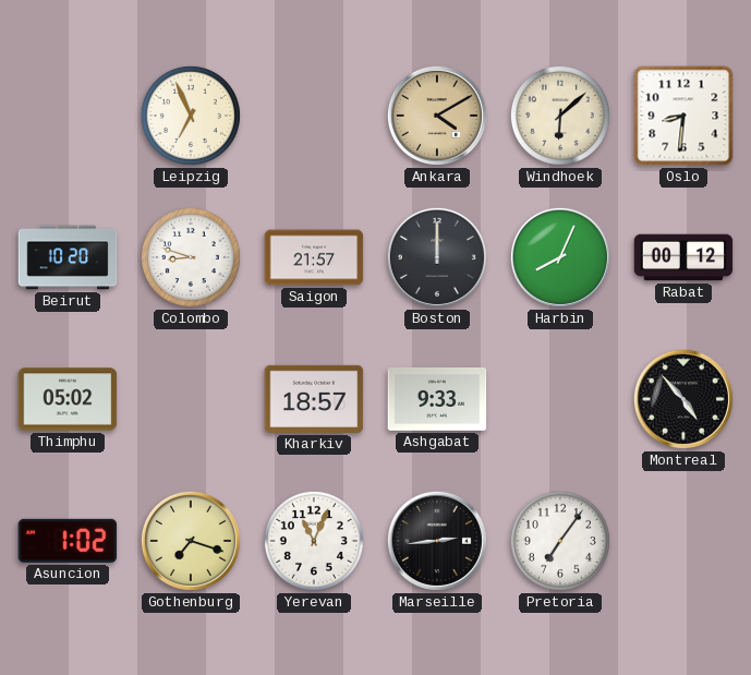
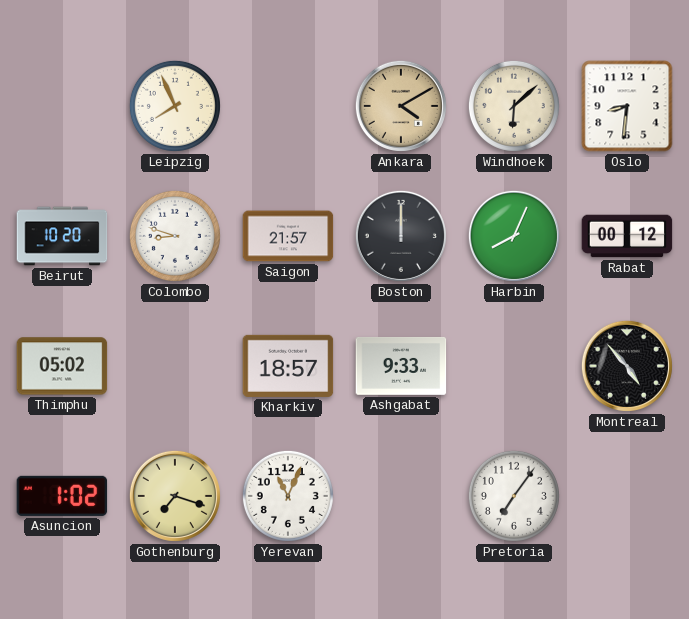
Leipzig: 6:56 -> 7:56 (175, 106)
Marseille: 2:44 -> none (437, 541)
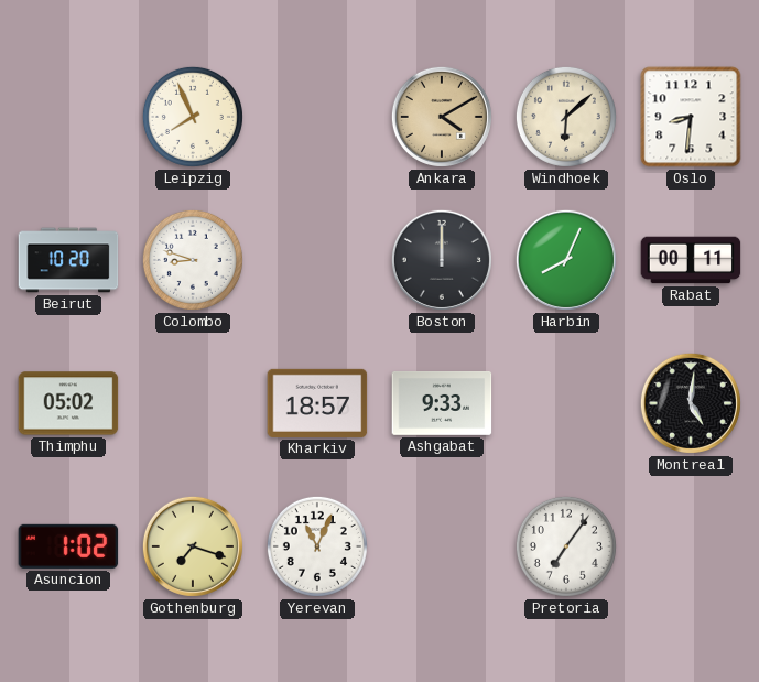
Saigon: 21:57 -> none (288, 236)
Rabat: 00:12 -> 00:11 (691, 260)
Montreal: 4:53 -> 5:01 (691, 403)
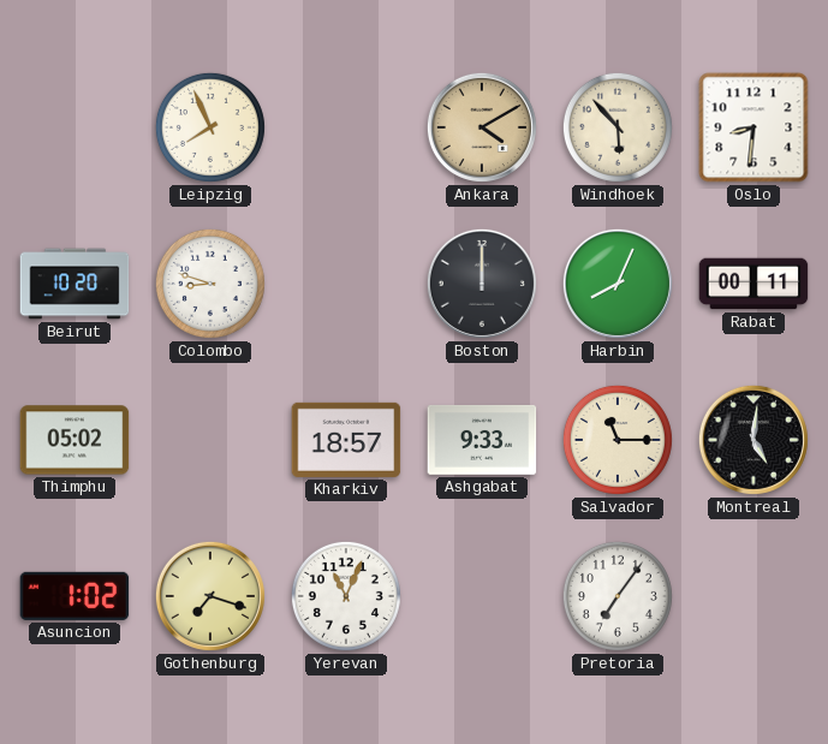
Windhoek: 6:08 -> 5:53 (618, 127)
Salvador: none -> 11:15 (618, 440)
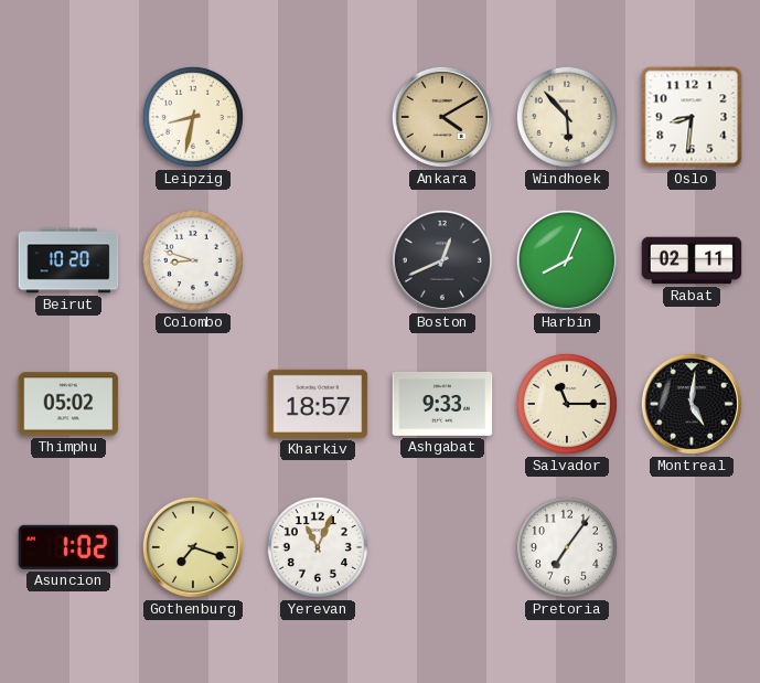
Leipzig: 7:56 -> 8:32 (193, 117)
Boston: 12:00 -> 12:41 (442, 260)
Rabat: 00:11 -> 02:11 (692, 260)
